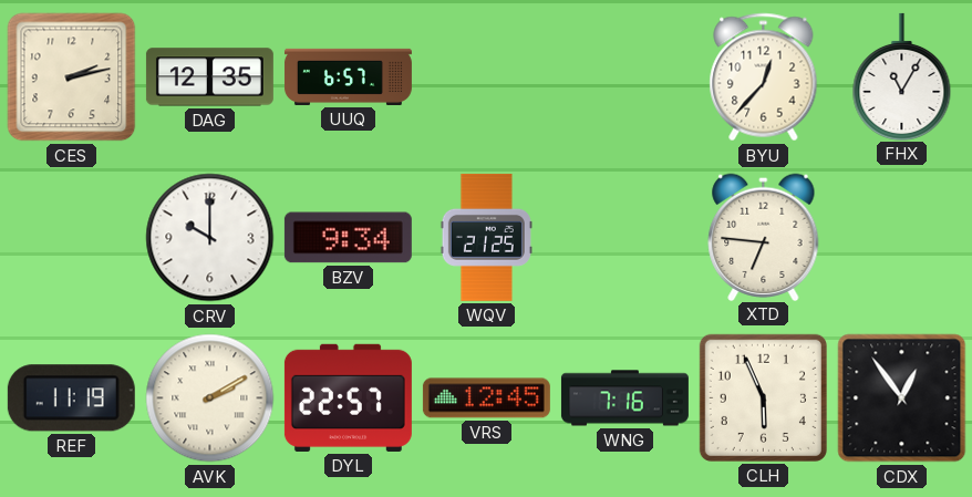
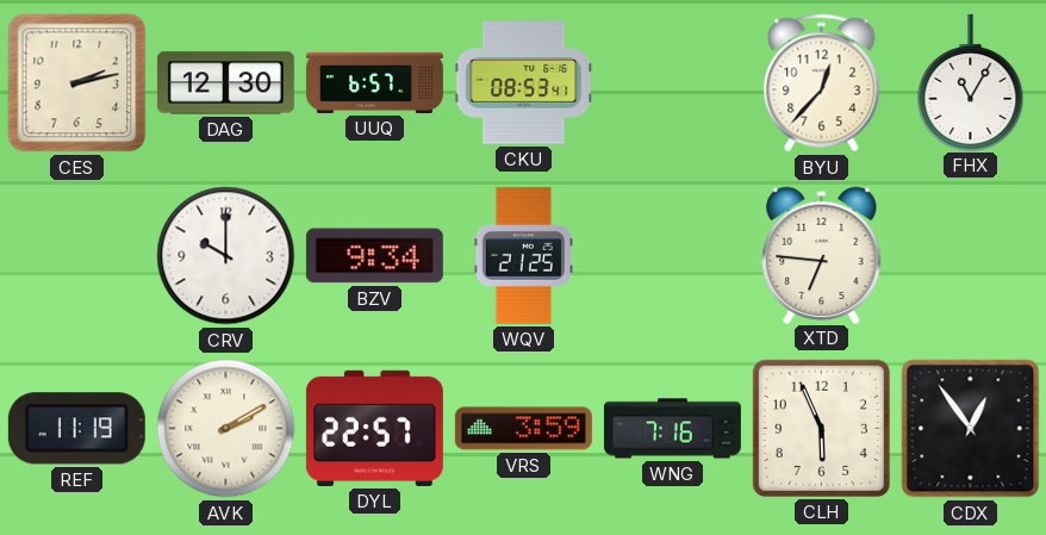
DAG: 12:35 -> 12:30 (225, 83)
CKU: none -> 08:53 (524, 83)
VRS: 12:45 -> 3:59 (523, 429)
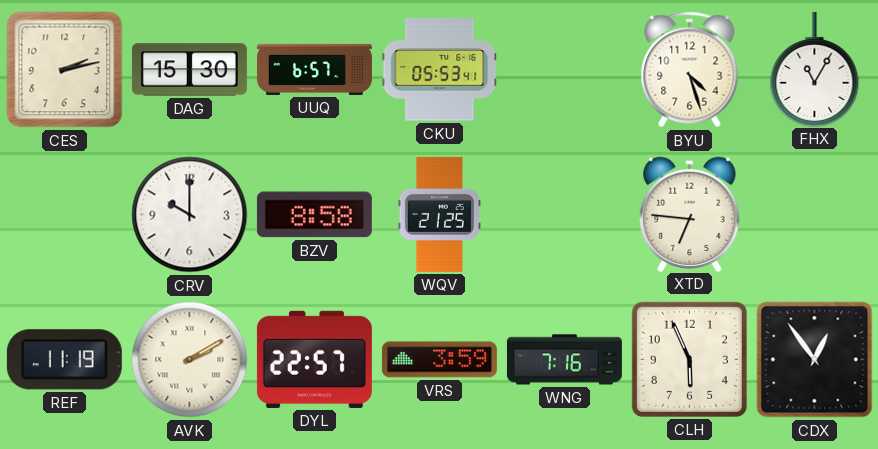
DAG: 12:30 -> 15:30 (189, 70)
CKU: 08:53 -> 05:53 (440, 70)
BYU: 12:37 -> 4:27 (690, 70)
BZV: 9:34 -> 8:58 (314, 215)
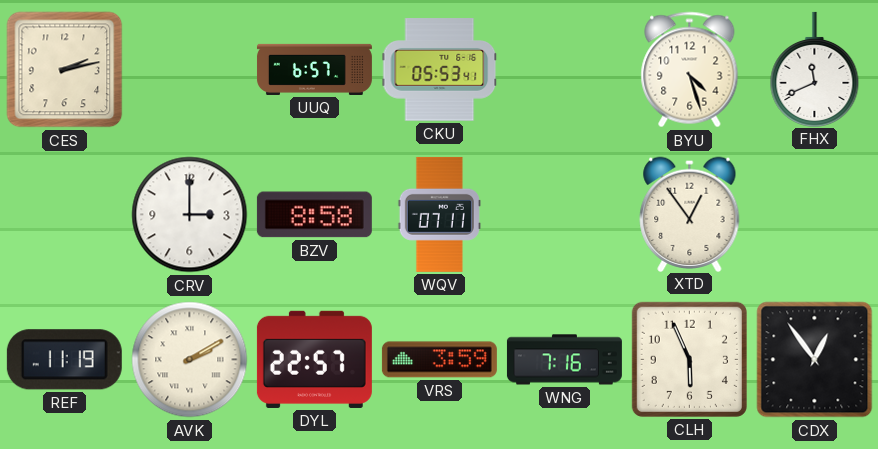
DAG: 15:30 -> none (189, 70)
FHX: 11:05 -> 11:41 (815, 69)
CRV: 10:00 -> 3:00 (190, 215)
WQV: 21:25 -> 07:11 (439, 214)
XTD: 6:46 -> 12:54 (690, 214)
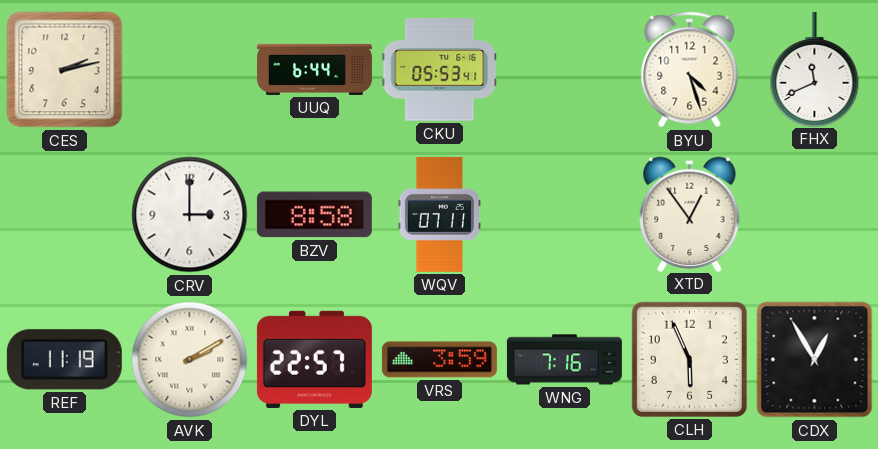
UUQ: 6:57 -> 6:44 (314, 69)
CDX: 12:54 -> 12:55 (815, 360)
